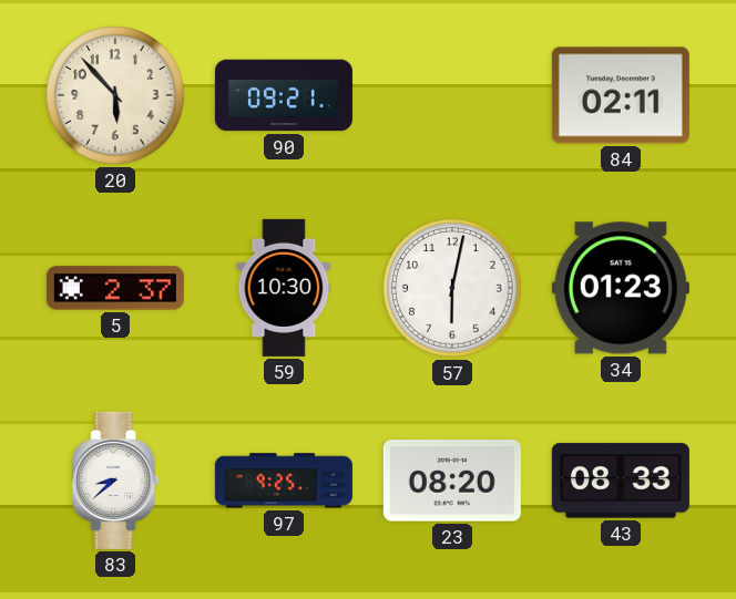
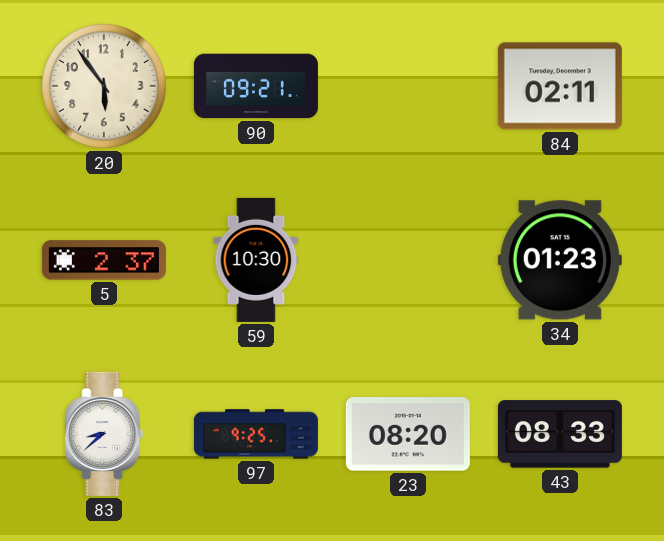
20: 5:53 -> 5:54 (105, 87)
57: 6:02 -> none (453, 289)
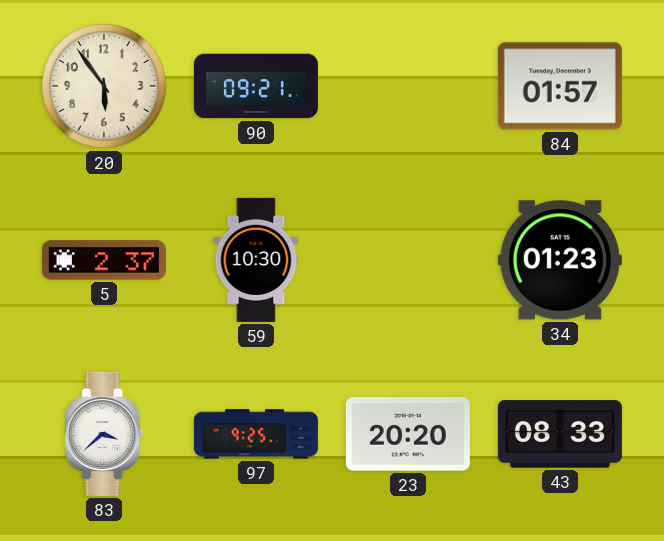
84: 02:11 -> 01:57 (560, 86)
83: 8:38 -> 3:38 (104, 434)
23: 08:20 -> 20:20 (408, 434)
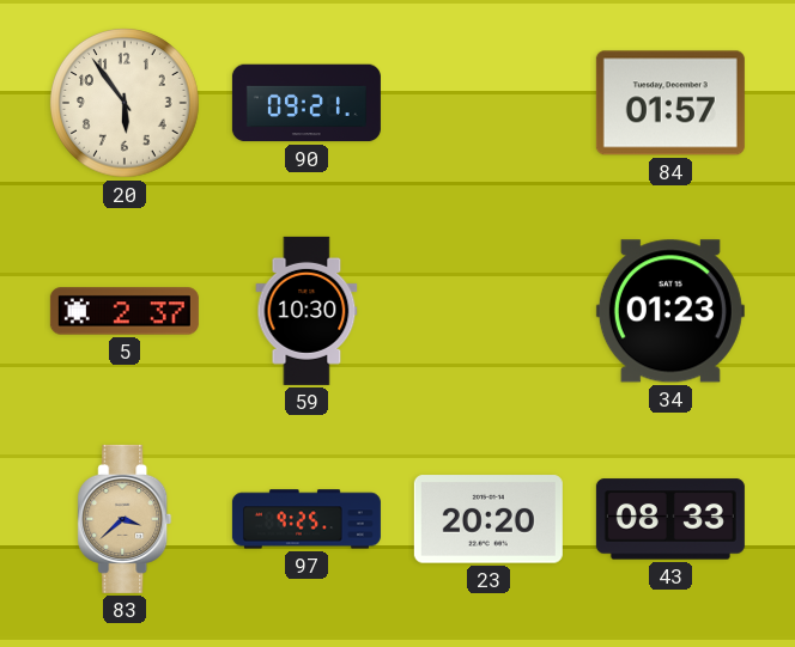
83 dial: white -> champagne (125, 519)
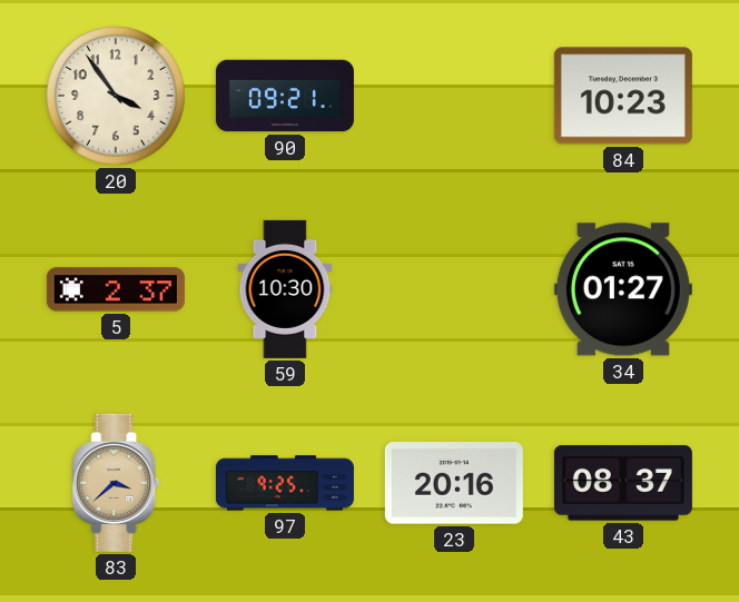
20: 5:54 -> 3:54 (117, 97)
84: 01:57 -> 10:23 (623, 96)
34: 01:23 -> 01:27 (623, 289)
23: 20:20 -> 20:16 (454, 483)
43: 08:33 -> 08:37 (623, 483)
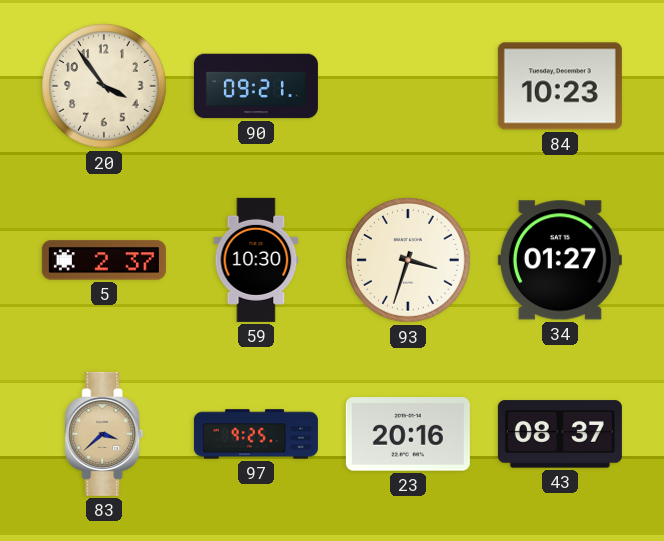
93: none -> 3:33 (409, 261)
